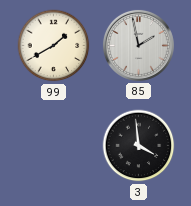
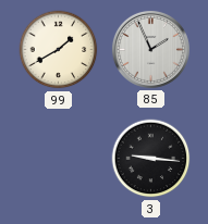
85: 1:58 -> 1:56 (150, 49)
3: 3:59 -> 9:16 (151, 159)
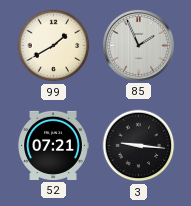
52: none -> 07:21 (53, 145)
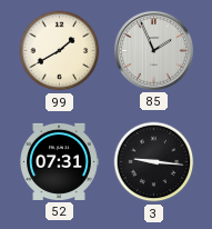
52: 07:21 -> 07:31 (59, 161)
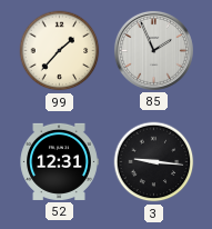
99: 1:40 -> 1:37 (60, 51)
52: 07:31 -> 12:31 (59, 161)
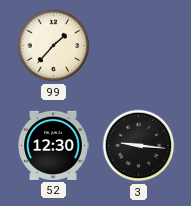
85: 1:56 -> none (153, 50)
52: 12:31 -> 12:30 (53, 145)
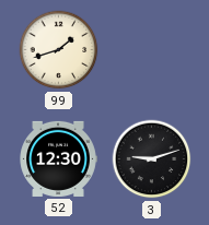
99: 1:37 -> 1:42 (59, 50)
3: 9:16 -> 9:12 (152, 159)
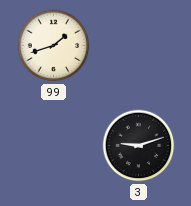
52: 12:30 -> none (58, 158)
